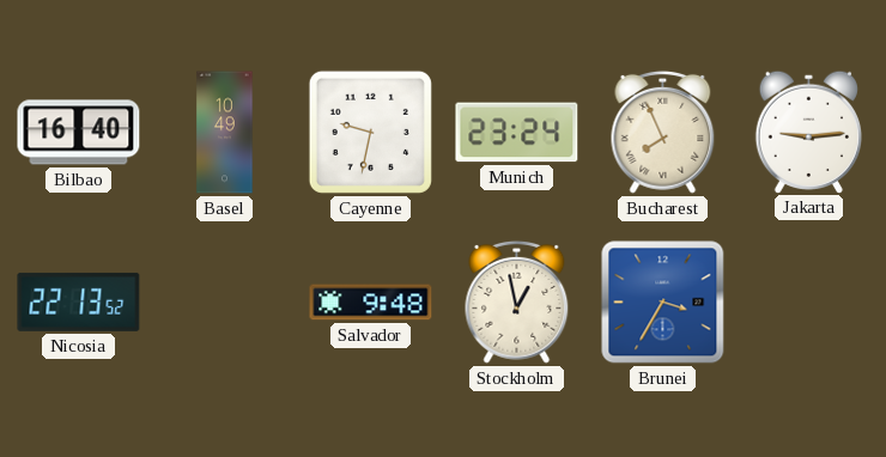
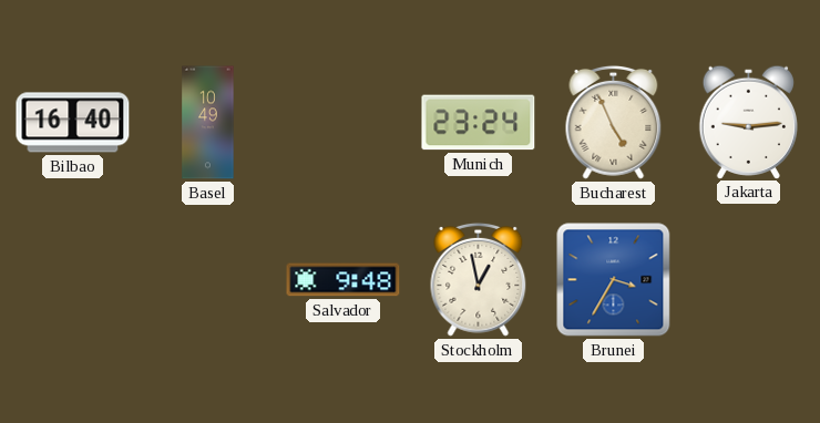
Cayenne: 9:32 -> none (370, 132)
Bucharest: 7:56 -> 4:56 (614, 122)
Nicosia: 22:13 -> none (79, 301)
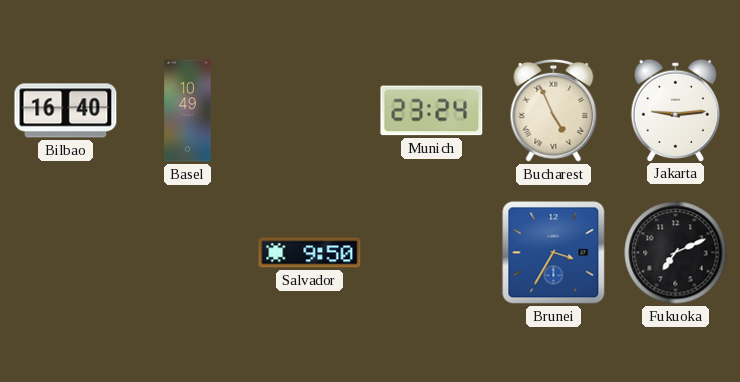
Salvador: 9:48 -> 9:50 (310, 253)
Stockholm: 12:58 -> none (479, 279)
Fukuoka: none -> 7:11 (676, 253)
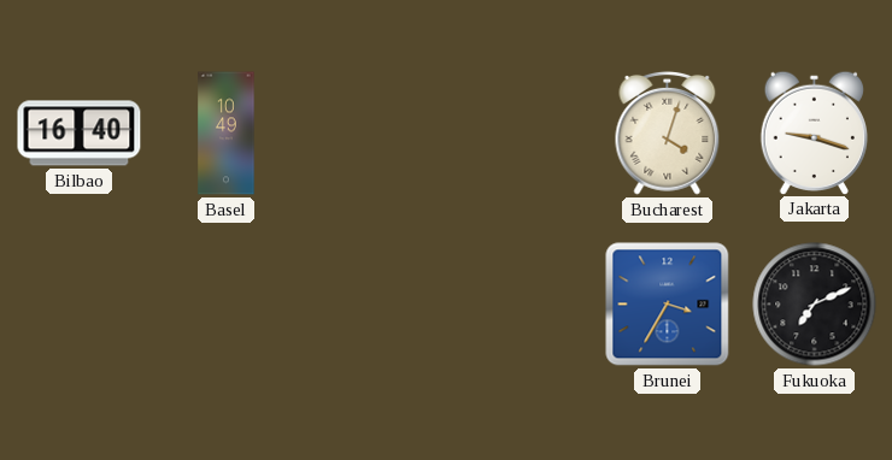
Munich: 23:24 -> none (432, 111)
Bucharest: 4:56 -> 4:03 (668, 132)
Jakarta: 9:14 -> 9:18 (814, 132)
Salvador: 9:50 -> none (310, 253)
